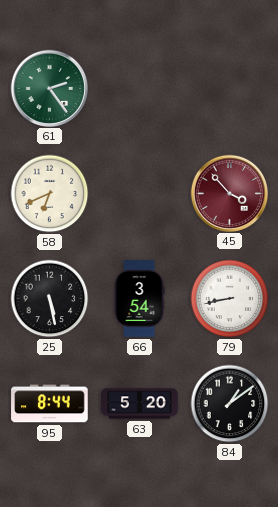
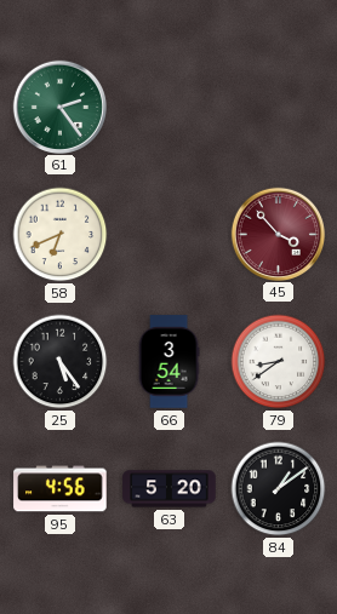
25: 5:28 -> 5:24 (61, 362)
79: 8:43 -> 8:39 (279, 362)
95: 8:44 -> 4:56 (61, 489)
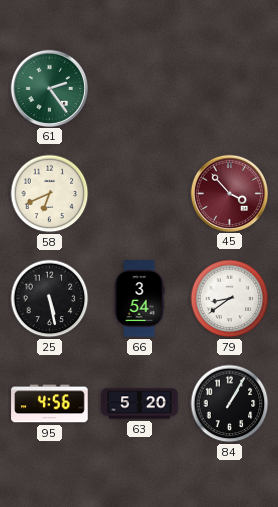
25: 5:24 -> 5:28 (50, 299)
84: 1:09 -> 1:05 (230, 404)
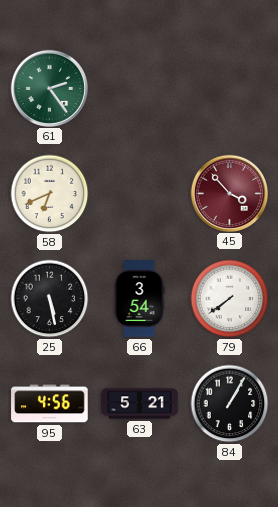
79: 8:39 -> 7:39 (230, 299)
63: 5:20 -> 5:21 (140, 404)
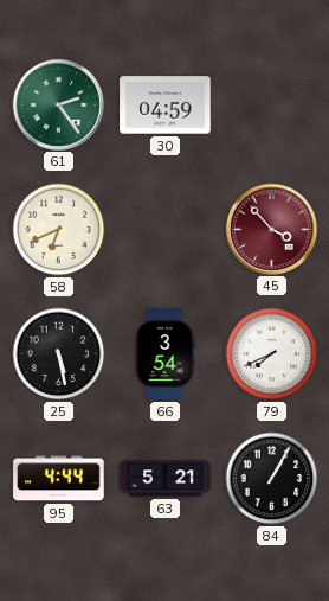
30: none -> 04:59 (166, 106)
79: 7:39 -> 7:41 (272, 354)
95: 4:56 -> 4:44 (59, 479)
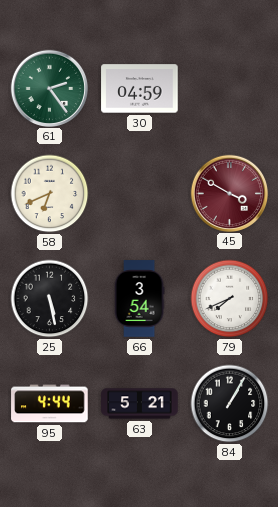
45: 3:53 -> 3:50 (229, 193)
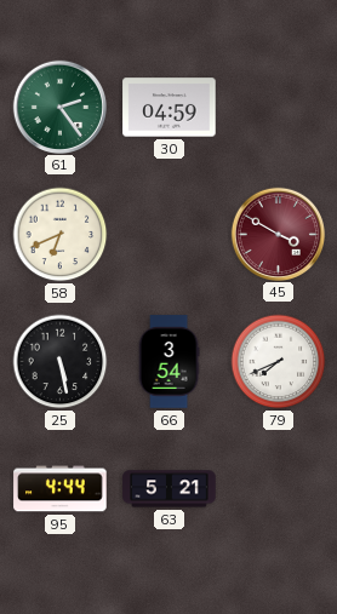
84: 1:05 -> none (230, 404)
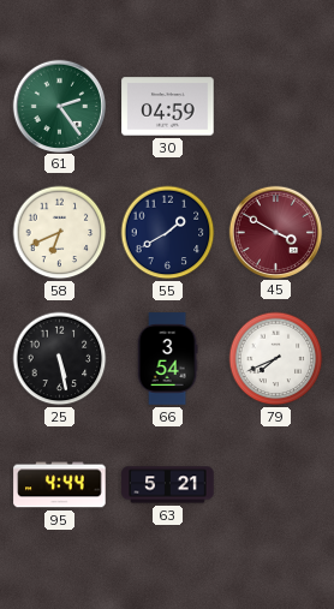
55: none -> 1:40 (168, 233)
